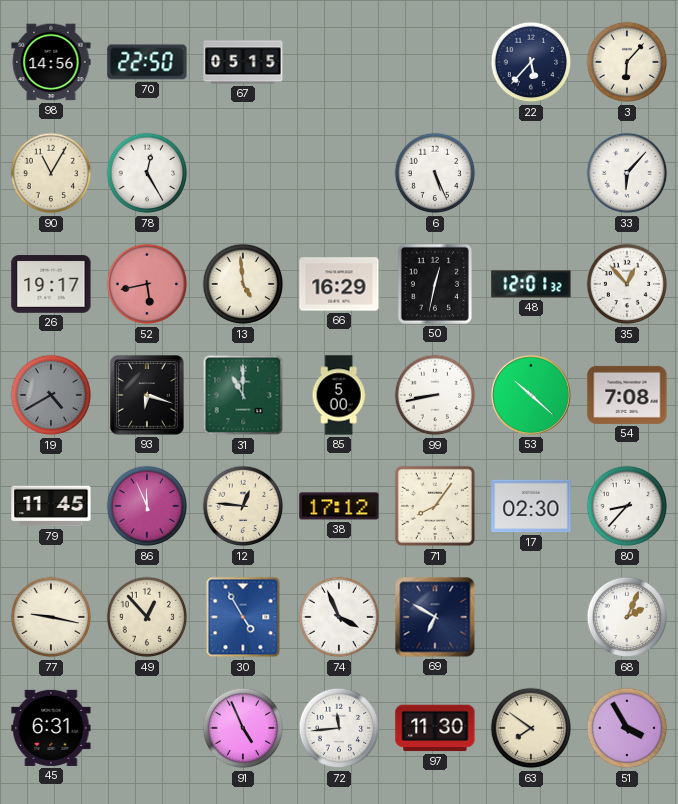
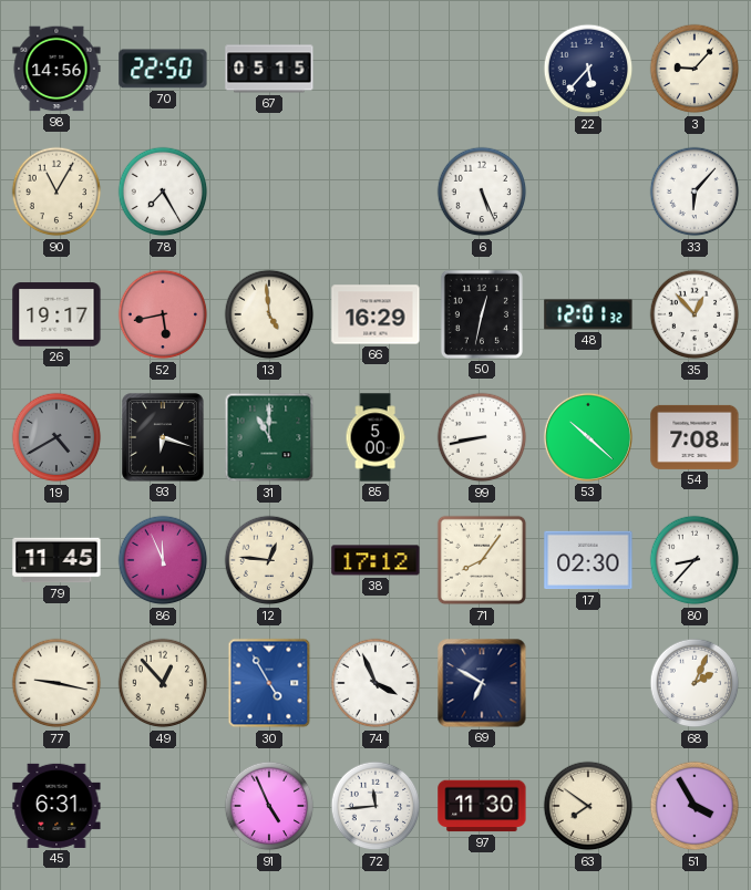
3: 6:07 -> 9:07 (695, 69)
78: 12:25 -> 7:25 (163, 192)
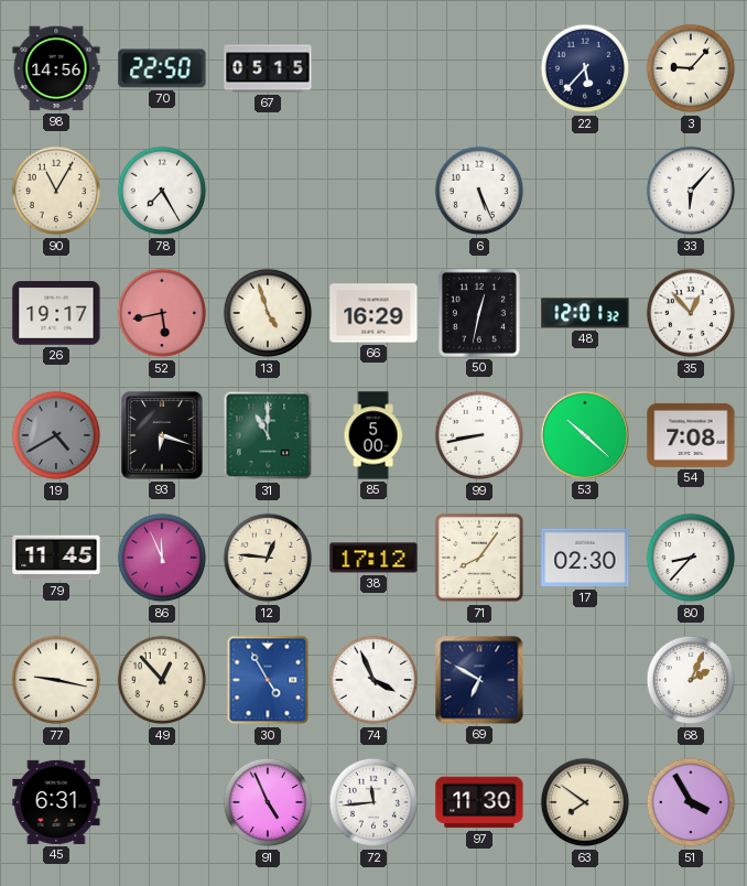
13: 4:59 -> 4:57 (268, 313)
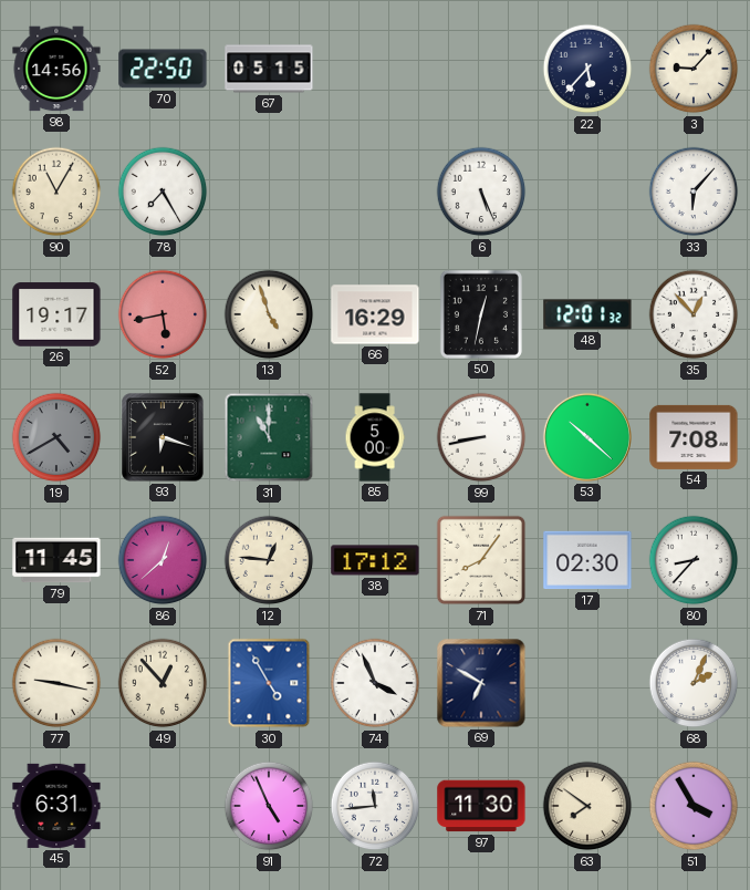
86: 11:56 -> 12:38 (163, 560)
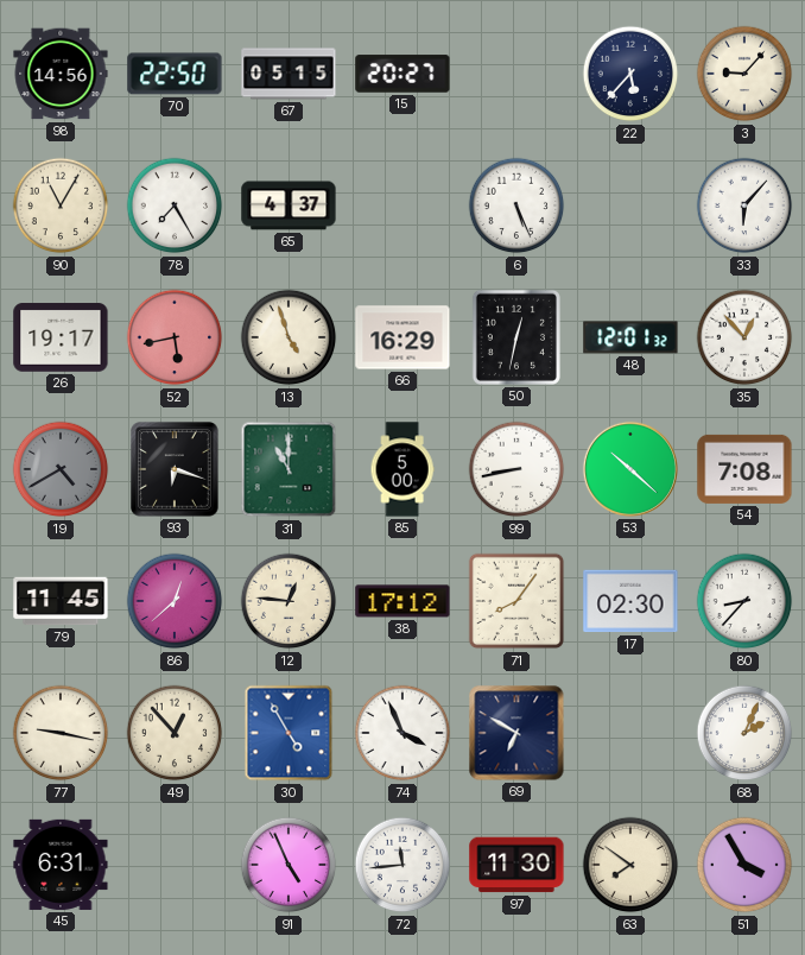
15: none -> 20:27 (402, 74)
65: none -> 4:37 (289, 205)
